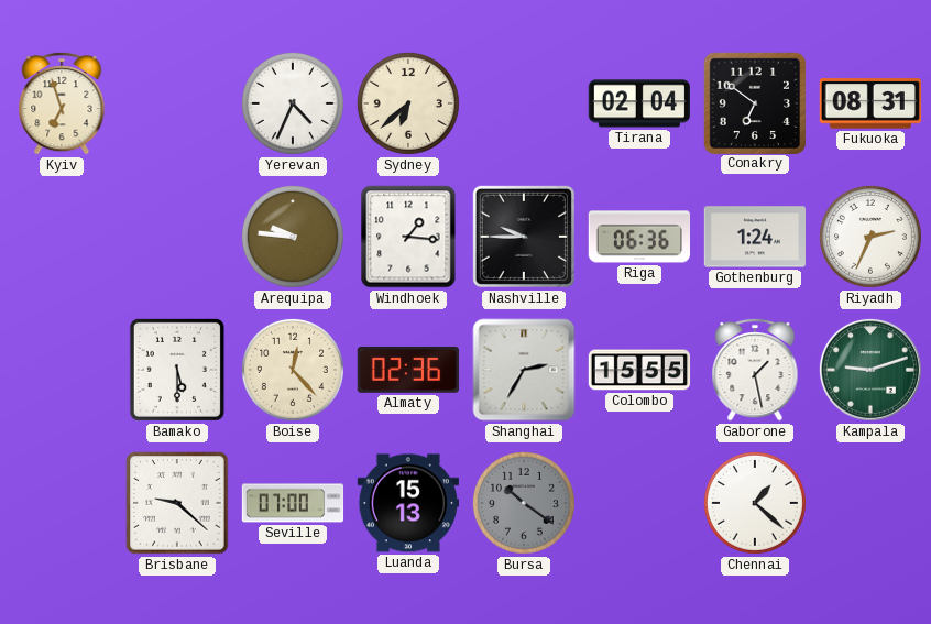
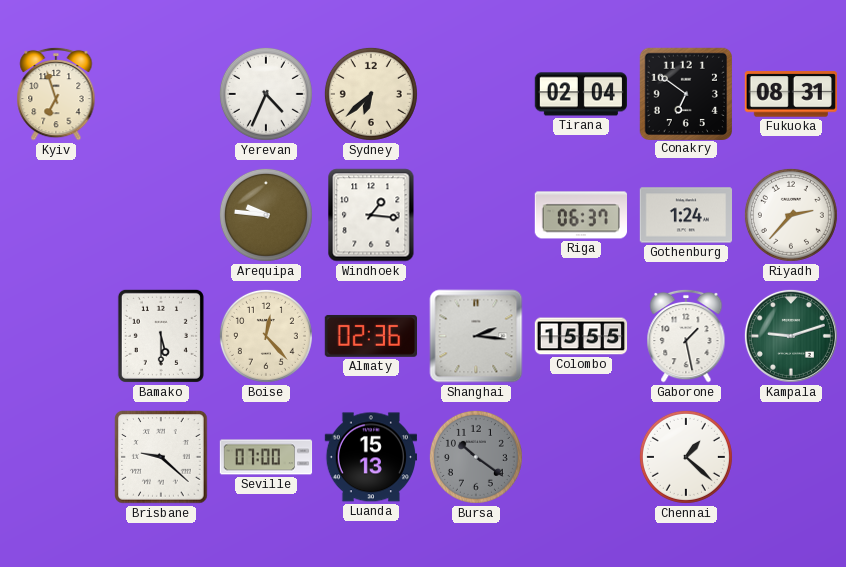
Nashville: 9:45 -> none (524, 237)
Riga: 06:36 -> 06:37 (580, 215)
Riyadh: 2:34 -> 2:37 (791, 215)
Shanghai: 2:35 -> 2:16 (476, 336)
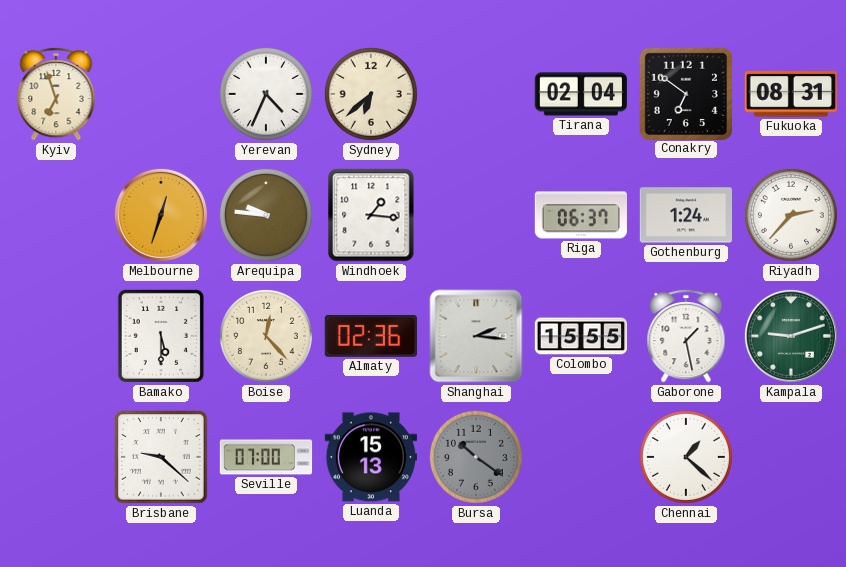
Melbourne: none -> 12:33 (161, 215)
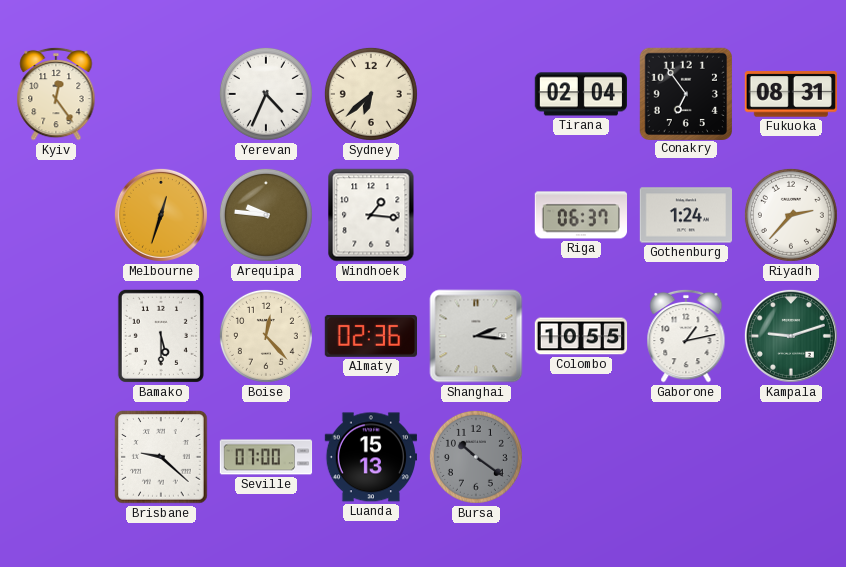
Kyiv: 6:57 -> 12:24 (56, 94)
Conakry: 6:51 -> 6:54 (685, 93)
Colombo: 15:55 -> 10:55 (581, 336)
Gaborone: 1:28 -> 1:13 (686, 336)
Chennai: 1:22 -> none (686, 457)
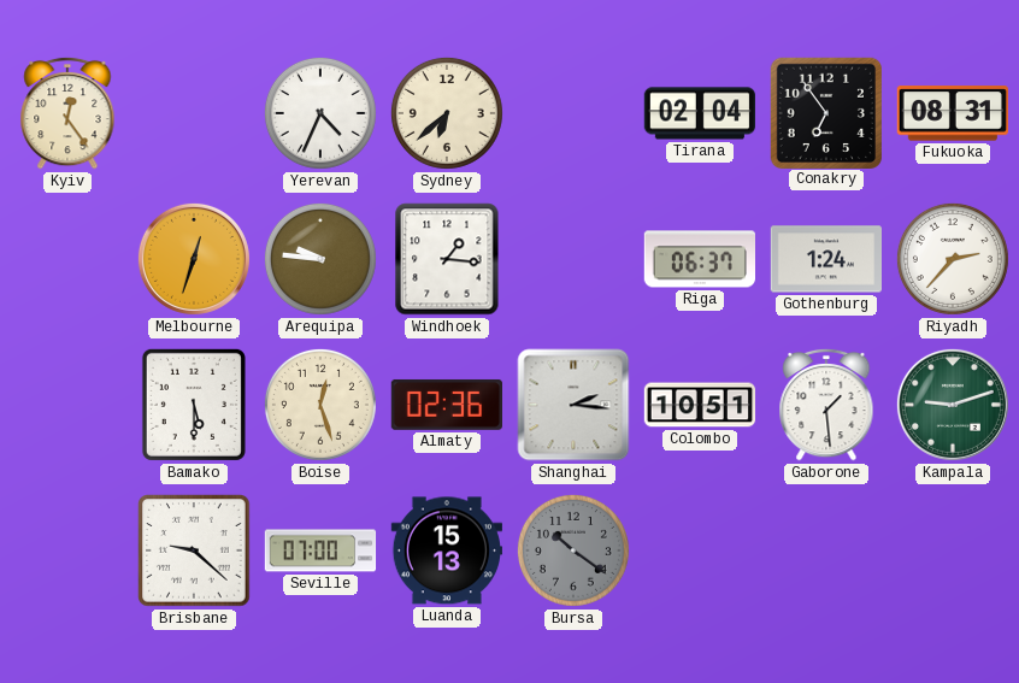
Boise: 12:23 -> 12:27 (320, 405)
Colombo: 10:55 -> 10:51 (700, 405)
Gaborone: 1:13 -> 1:29 (826, 405)
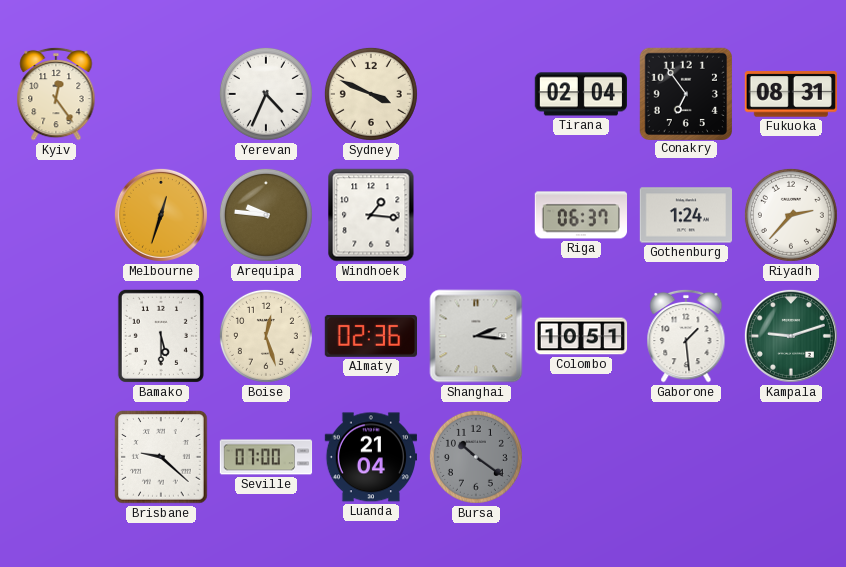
Sydney: 6:38 -> 3:49 (371, 94)
Luanda: 15:13 -> 21:04 (370, 457)
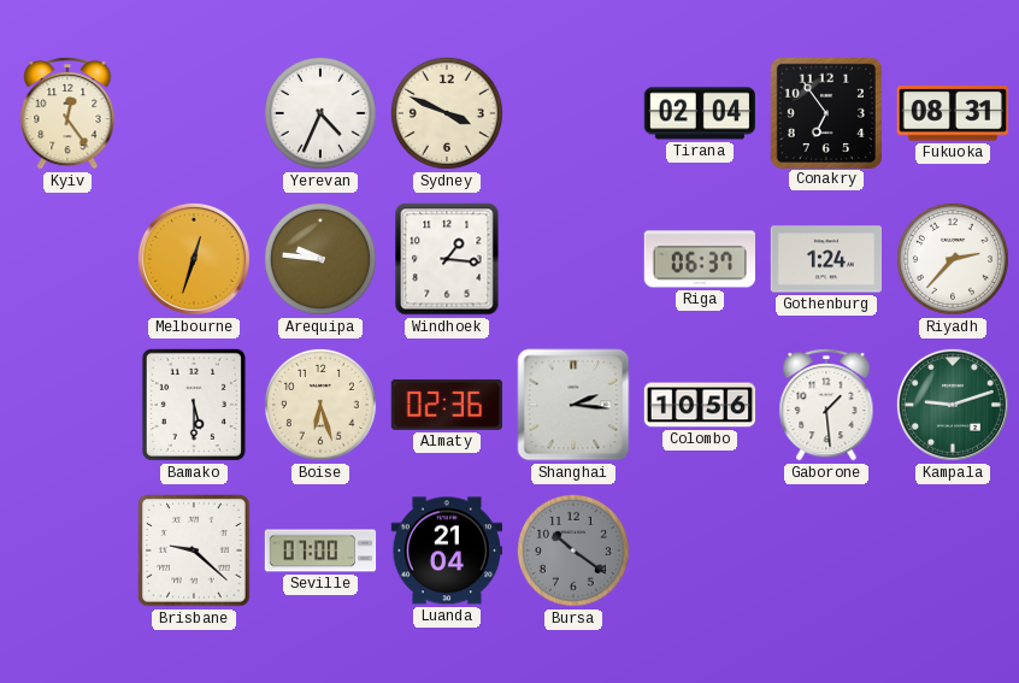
Boise: 12:27 -> 6:27 (320, 405)
Colombo: 10:51 -> 10:56 (700, 405)
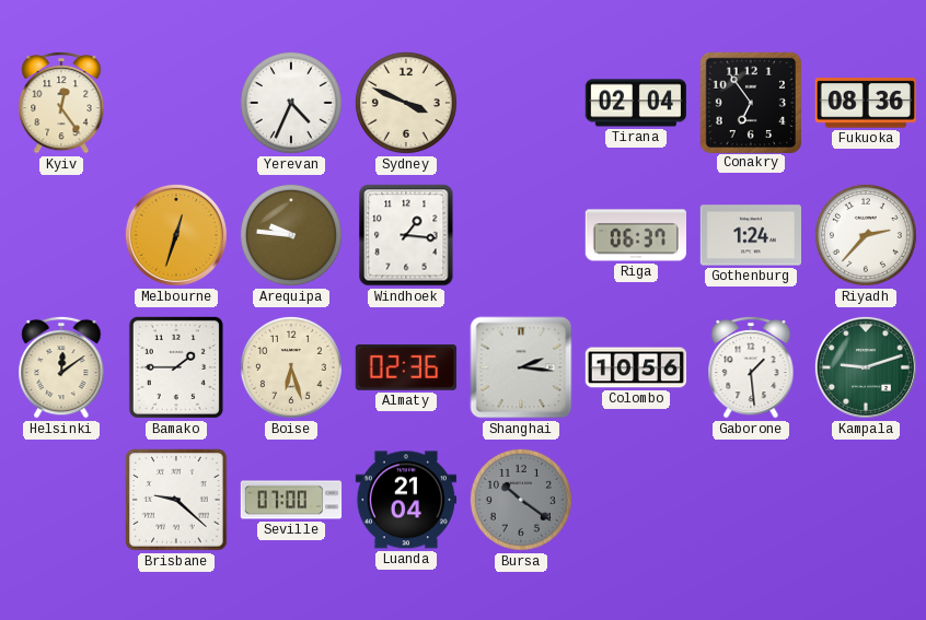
Fukuoka: 08:31 -> 08:36 (866, 103)
Helsinki: none -> 12:09 (61, 367)
Bamako: 5:30 -> 1:45 (176, 367)
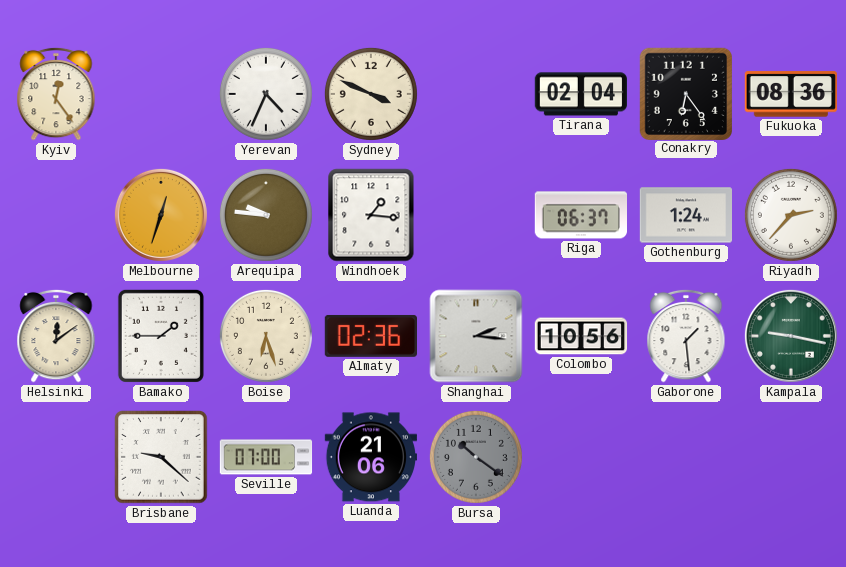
Conakry: 6:54 -> 6:24 (685, 93)
Kampala: 9:12 -> 9:17 (791, 336)
Luanda: 21:04 -> 21:06 (370, 457)
